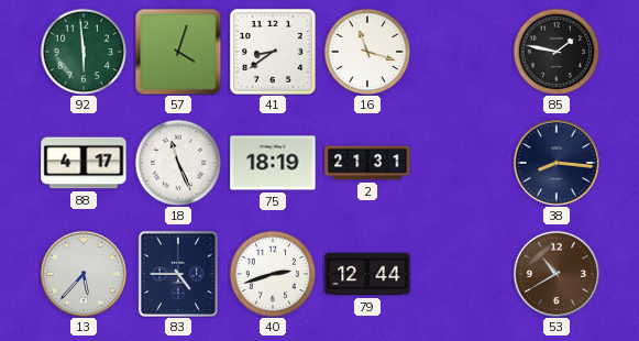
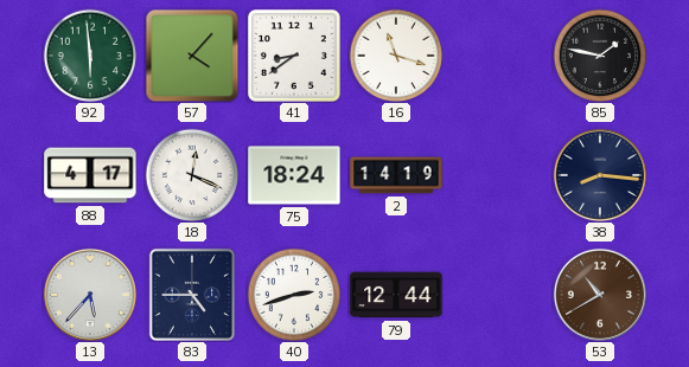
57: 4:03 -> 4:07 (192, 56)
18: 11:26 -> 12:19 (192, 175)
75: 18:19 -> 18:24 (294, 175)
2: 21:31 -> 14:19 (396, 175)
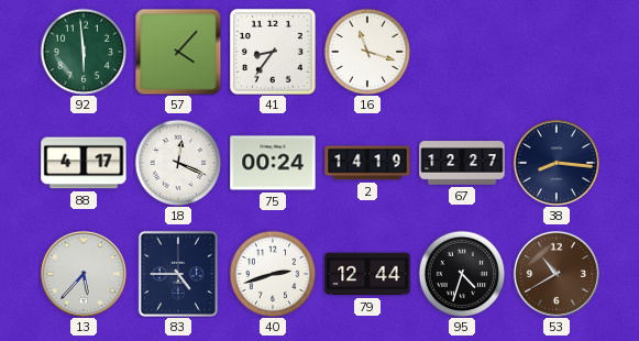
41: 8:39 -> 8:36 (273, 52)
85: 1:47 -> none (600, 56)
75: 18:24 -> 00:24 (273, 163)
67: none -> 12:27 (462, 163)
95: none -> 4:33 (462, 274)
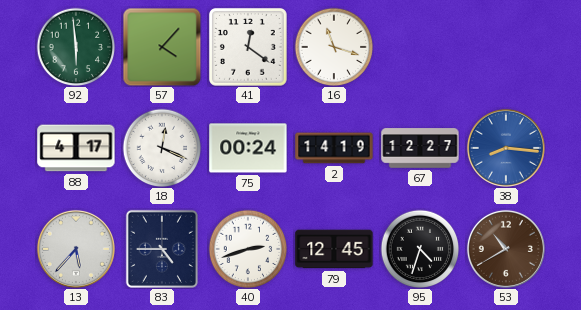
41: 8:36 -> 12:21 (248, 47)
38 dial: navy -> blue (506, 148)
79: 12:44 -> 12:45 (334, 249)
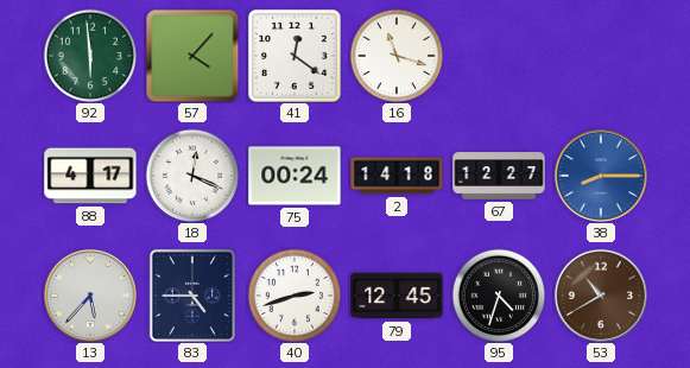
2: 14:19 -> 14:18 (397, 176)
38: 8:16 -> 8:15 (601, 176)
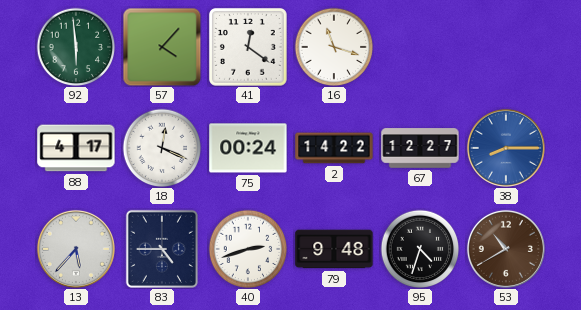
2: 14:18 -> 14:22 (334, 148)
79: 12:45 -> 9:48 (334, 249)
